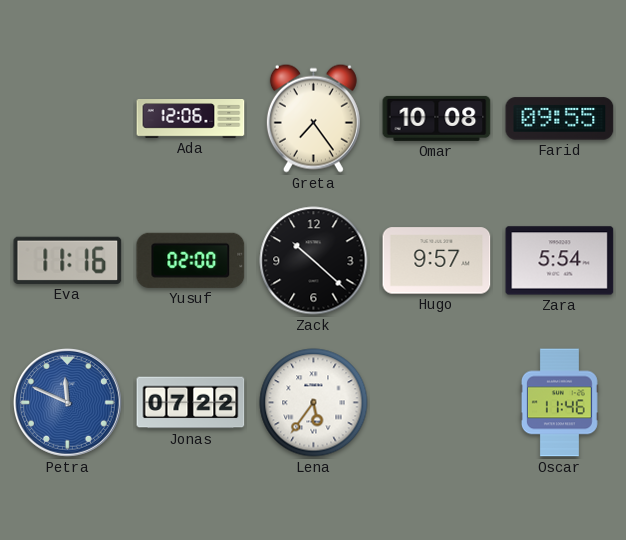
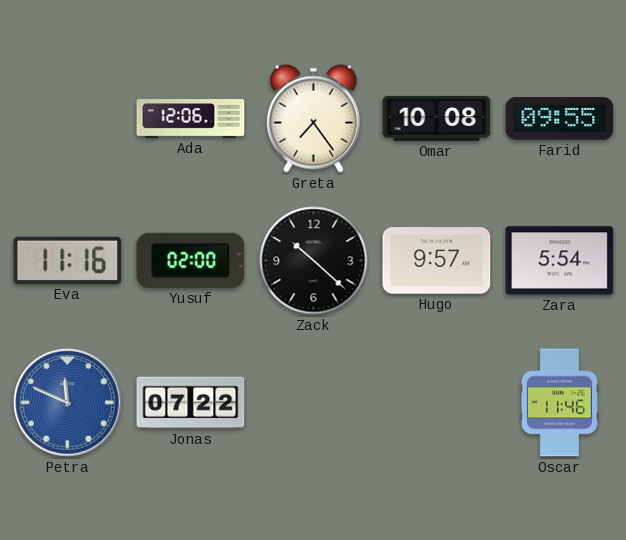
Lena: 5:36 -> none (314, 403)
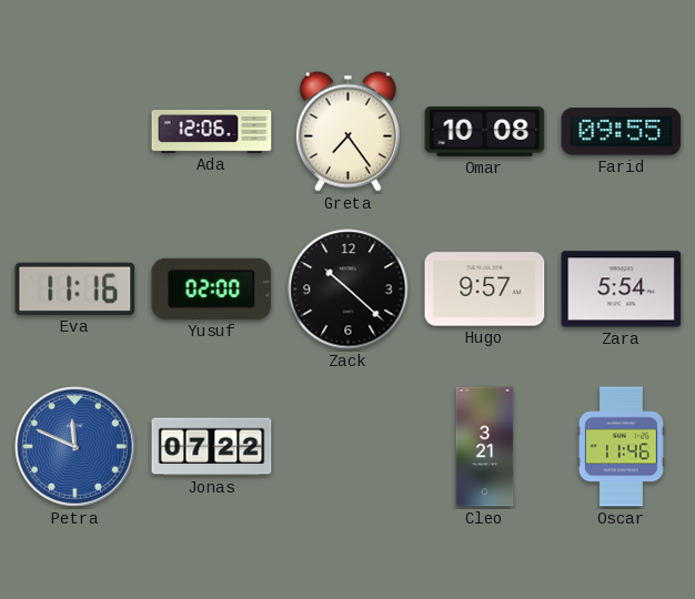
Cleo: none -> 3:21 (485, 447)
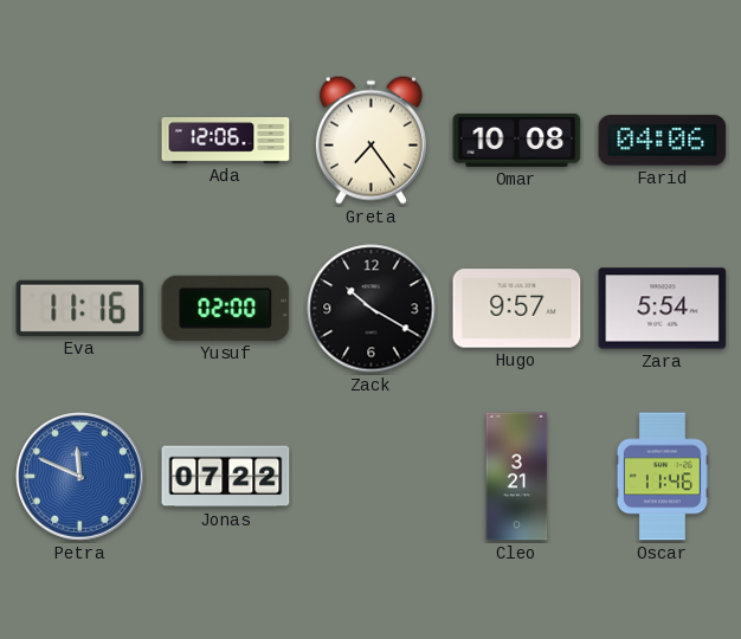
Farid: 09:55 -> 04:06 (663, 141)
Zack: 10:22 -> 10:20 (372, 309)
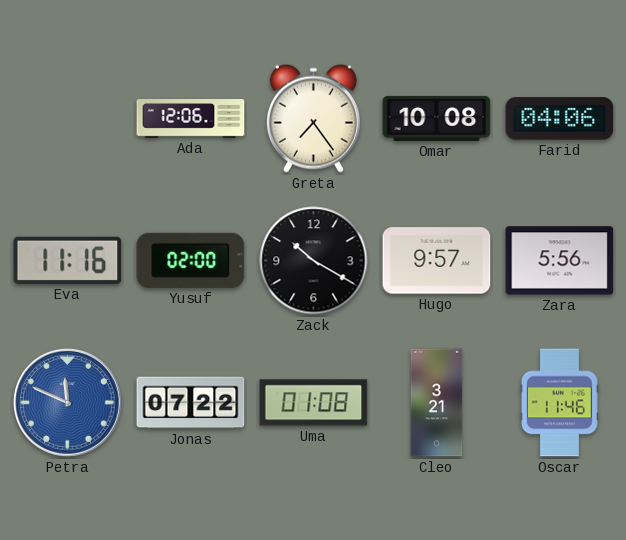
Zara: 5:54 -> 5:56 (560, 261)
Uma: none -> 01:08 (314, 403)
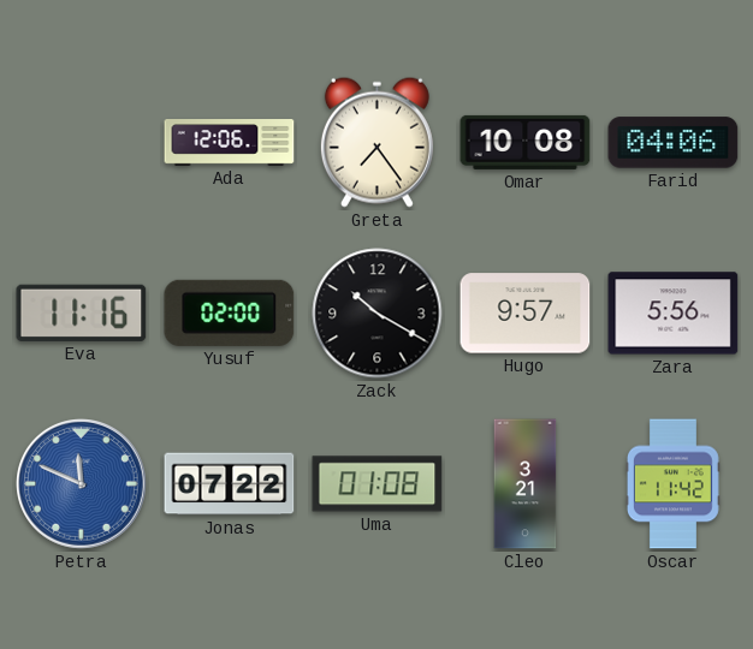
Oscar: 11:46 -> 11:42 (672, 484)
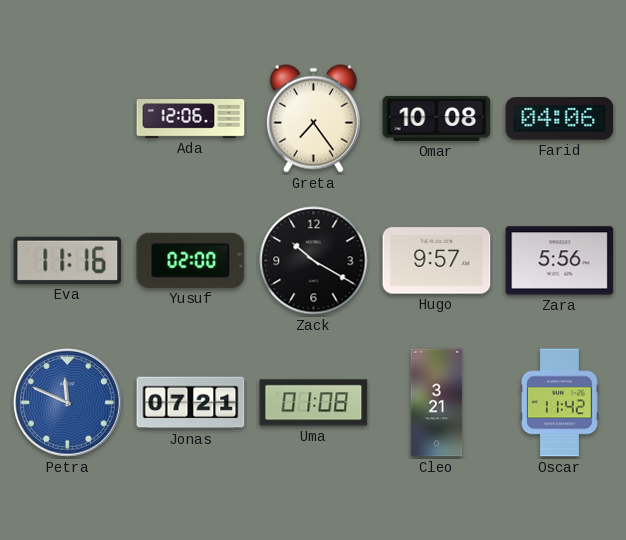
Jonas: 07:22 -> 07:21 (191, 403)
